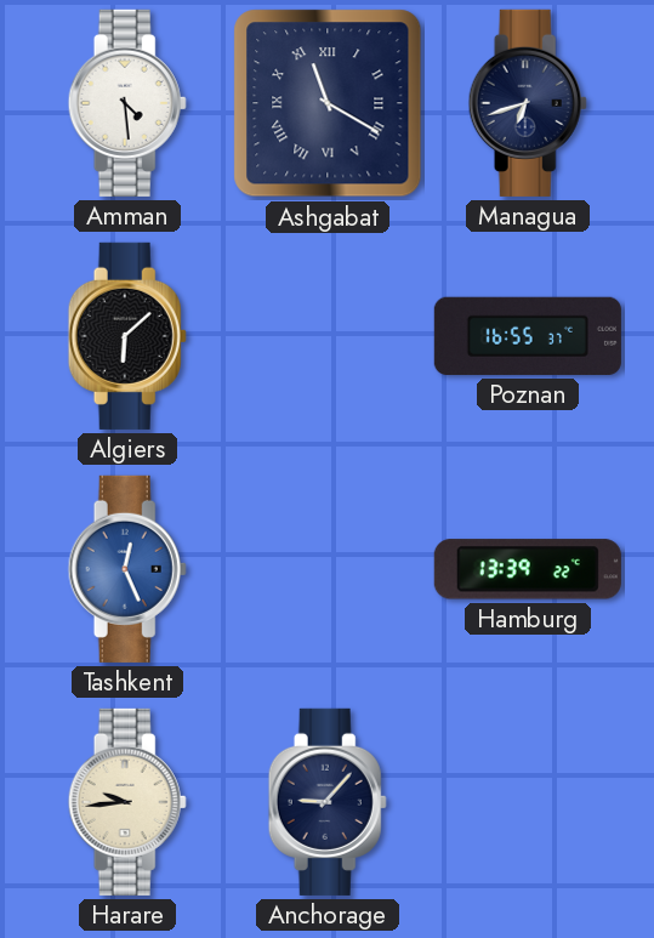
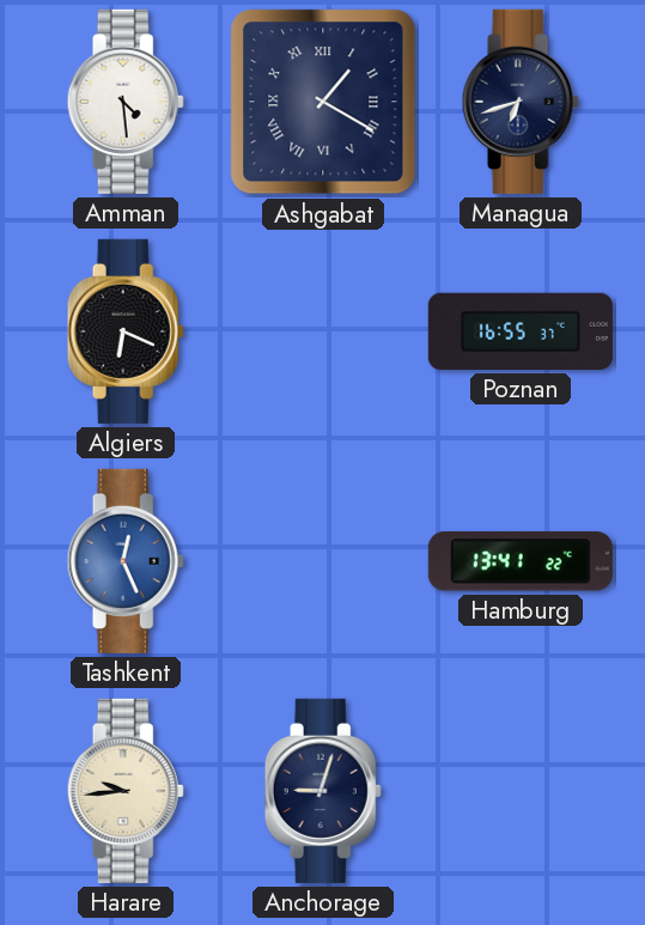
Ashgabat: 11:20 -> 1:20 (323, 102)
Algiers: 6:08 -> 6:19 (126, 331)
Hamburg: 13:39 -> 13:41 (521, 561)
Anchorage: 9:07 -> 9:03 (323, 791)
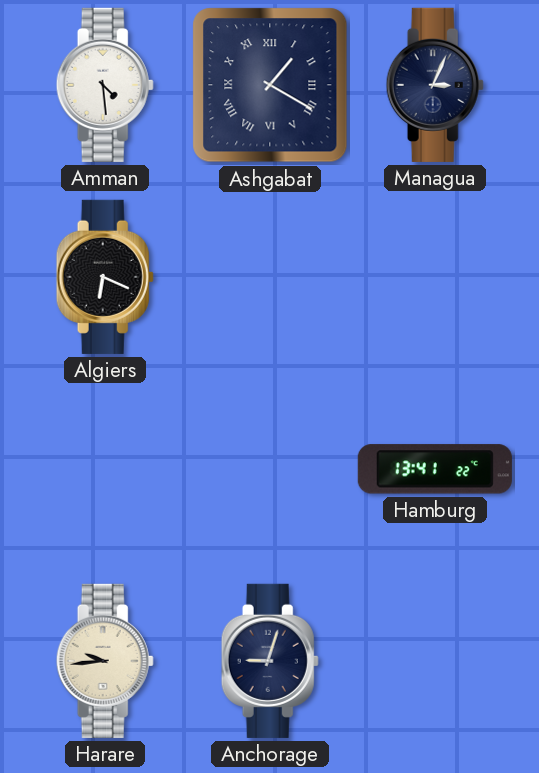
Managua: 6:42 -> 3:04 (435, 85)
Poznan: 16:55 -> none (521, 331)
Tashkent: 12:26 -> none (126, 561)
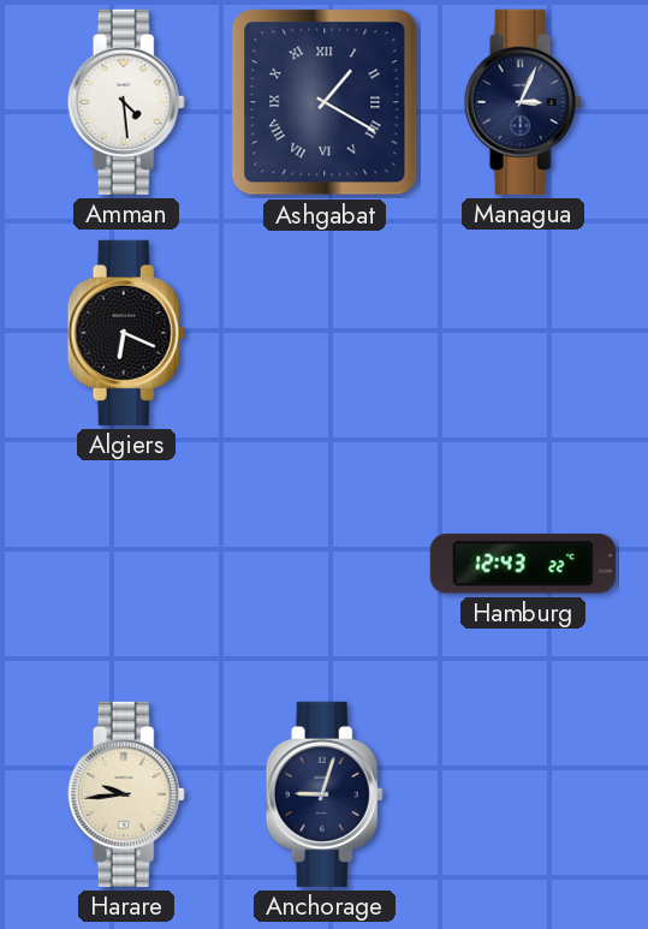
Hamburg: 13:41 -> 12:43 (523, 564)
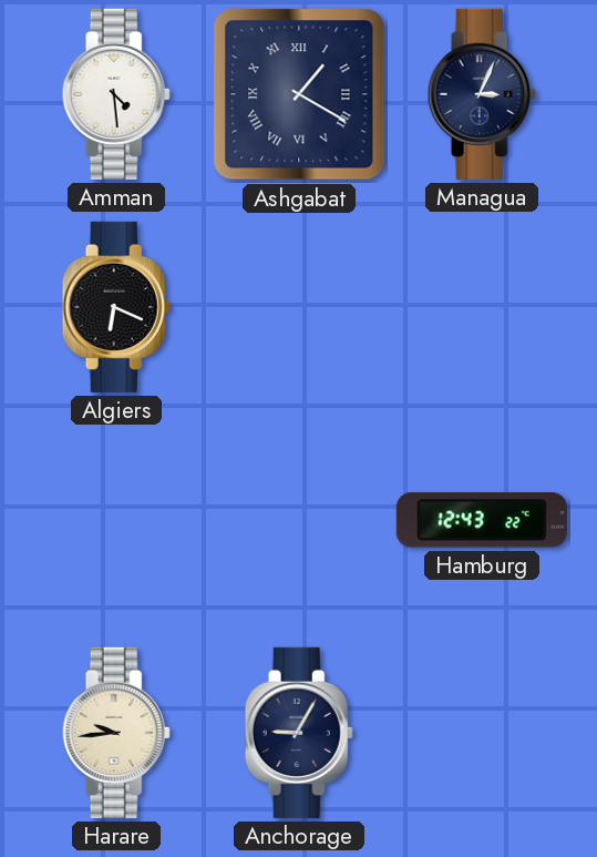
Anchorage: 9:03 -> 9:05 (299, 733)
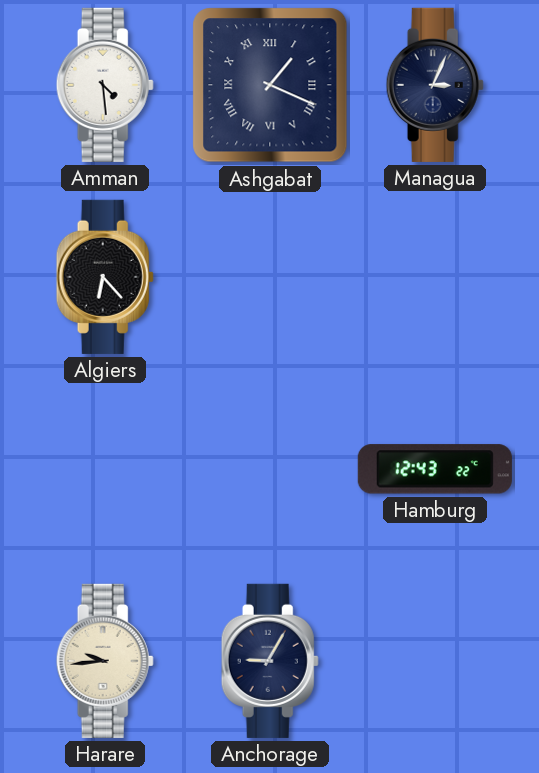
Ashgabat: 1:20 -> 1:19 (270, 85)
Algiers: 6:19 -> 6:23 (105, 277)
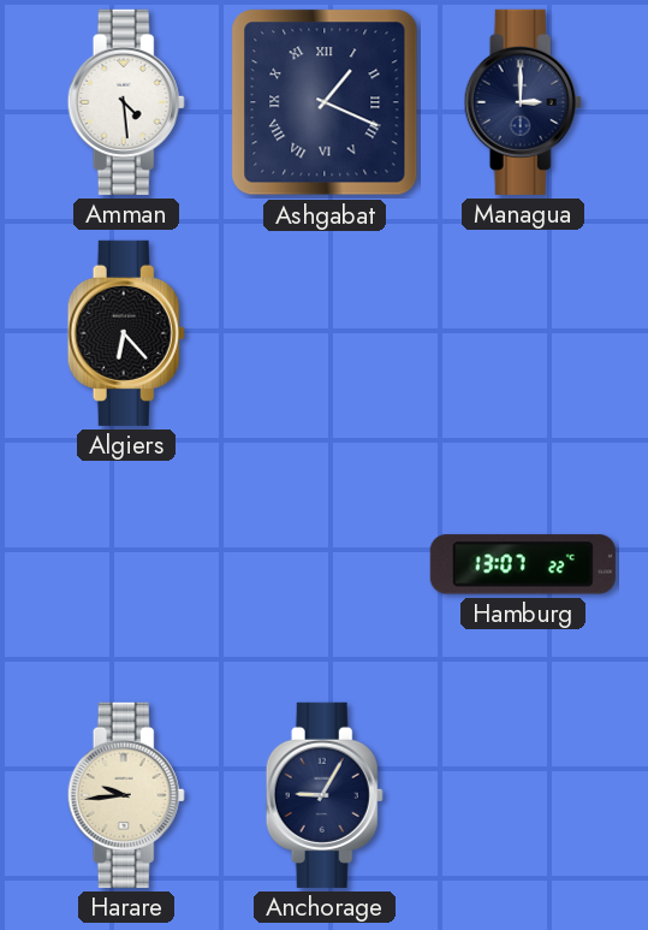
Managua: 3:04 -> 3:00 (523, 102)
Hamburg: 12:43 -> 13:07 (523, 564)
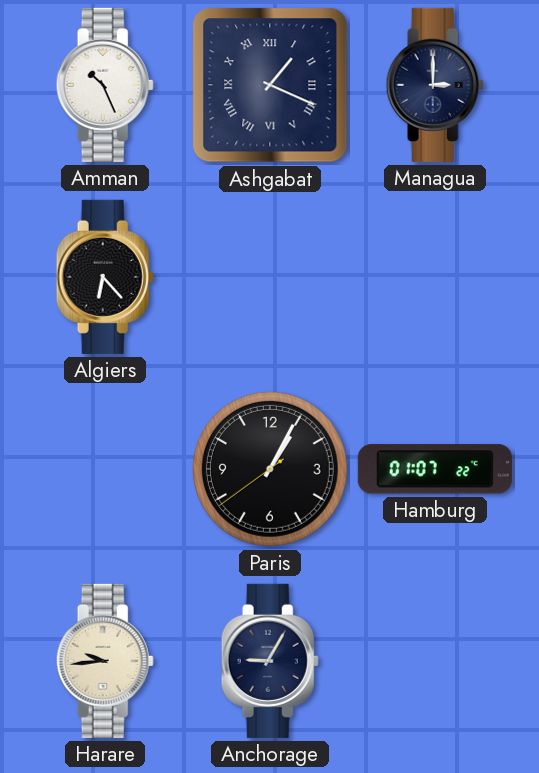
Amman: 4:29 -> 10:26 (105, 85)
Paris: none -> 1:04 (270, 469)
Hamburg: 13:07 -> 01:07 (435, 469)
